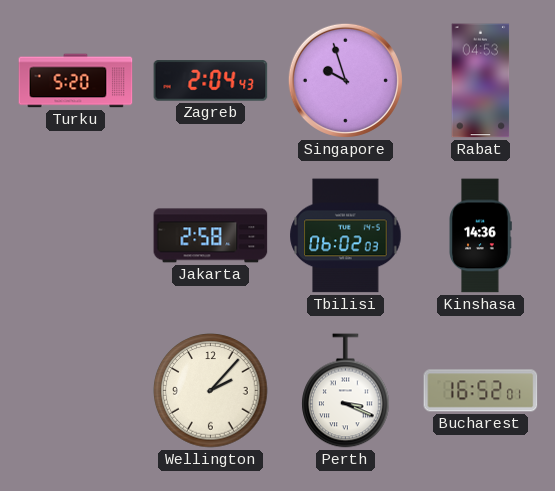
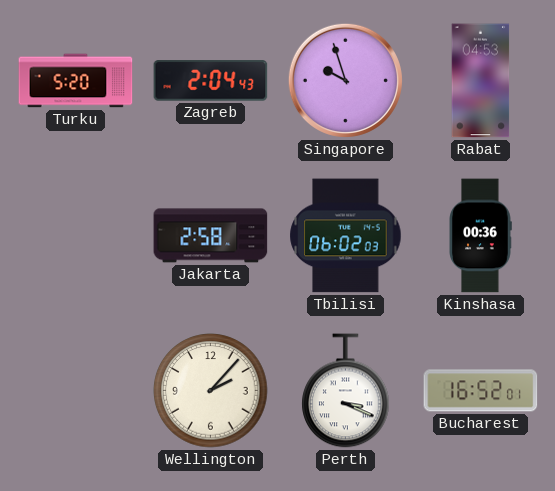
Kinshasa: 14:36 -> 00:36 (480, 236)
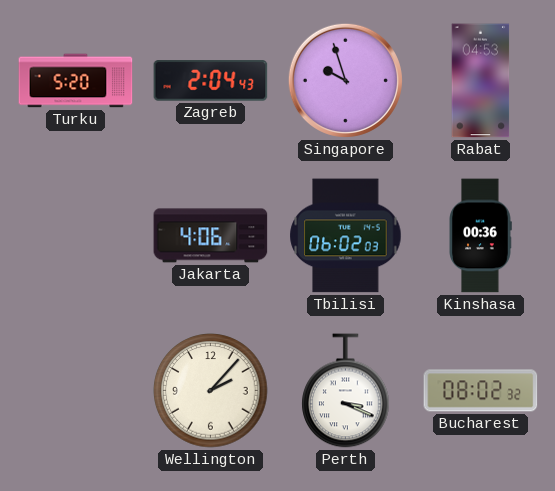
Jakarta: 2:58 -> 4:06 (211, 236)
Bucharest: 16:52 -> 08:02 (481, 391)
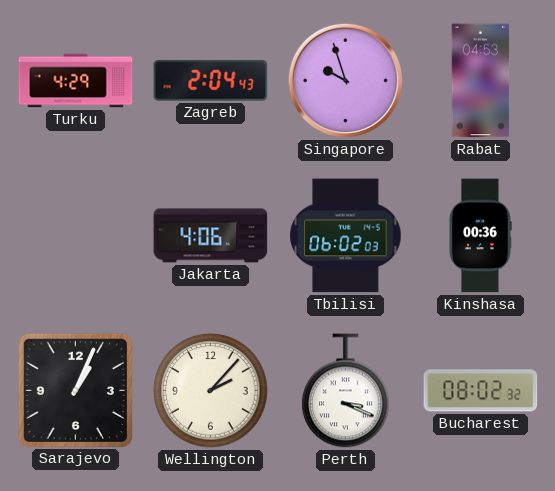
Turku: 5:20 -> 4:29 (76, 81)
Sarajevo: none -> 1:04 (75, 390)
